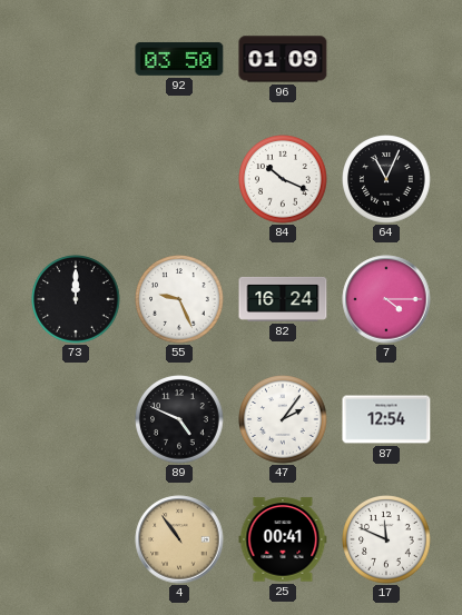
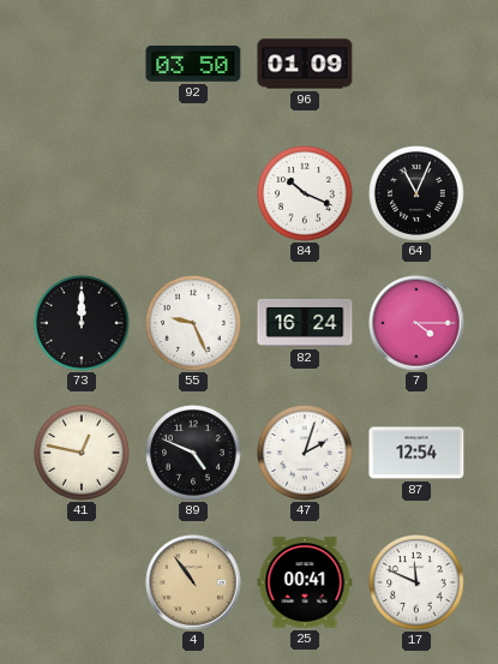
41: none -> 12:47 (82, 453)
47: 2:06 -> 2:03 (305, 453)
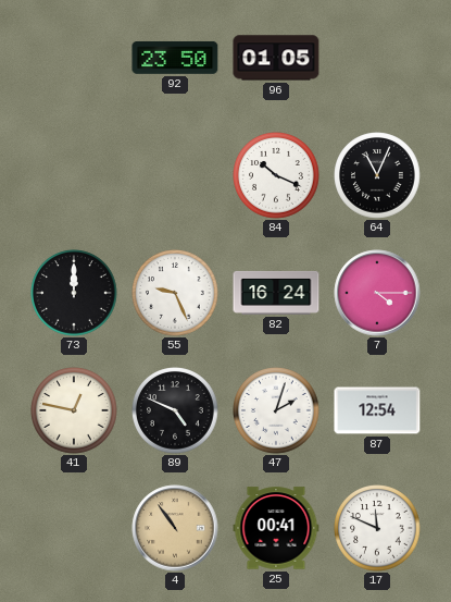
92: 03:50 -> 23:50 (175, 58)
96: 01:09 -> 01:05 (276, 58)
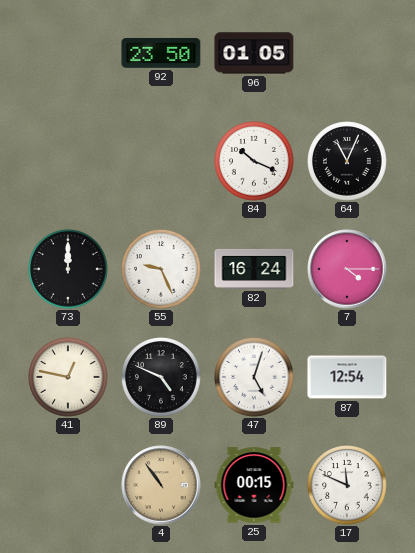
47: 2:03 -> 5:03 (254, 377)
25: 00:41 -> 00:15 (254, 485)
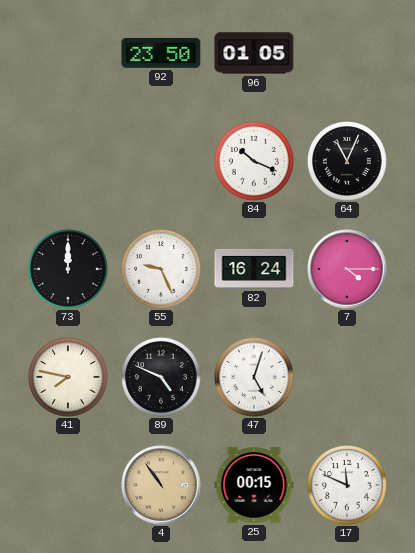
41: 12:47 -> 7:47 (68, 377)
87: 12:54 -> none (347, 377)
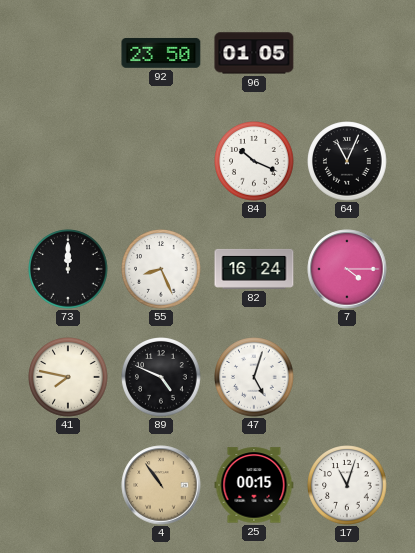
55: 9:26 -> 8:26 (161, 269)
17: 11:49 -> 11:03 (347, 485)
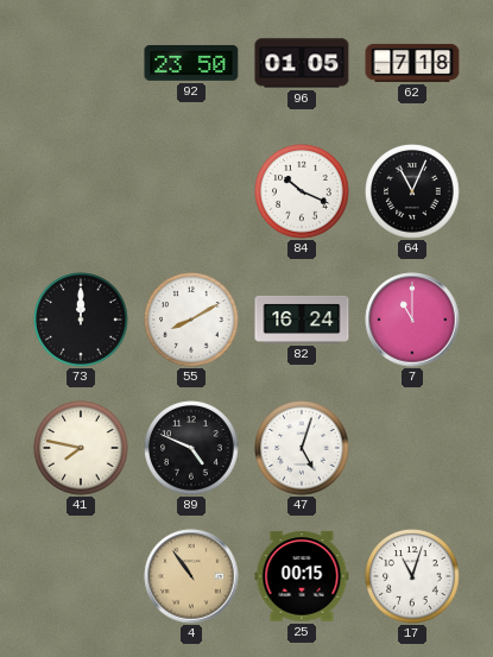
62: none -> 7:18 (412, 63)
55: 8:26 -> 8:10 (191, 320)
7: 4:15 -> 11:00 (412, 320)
